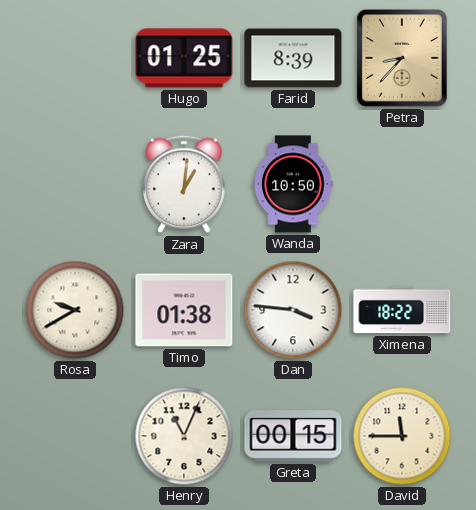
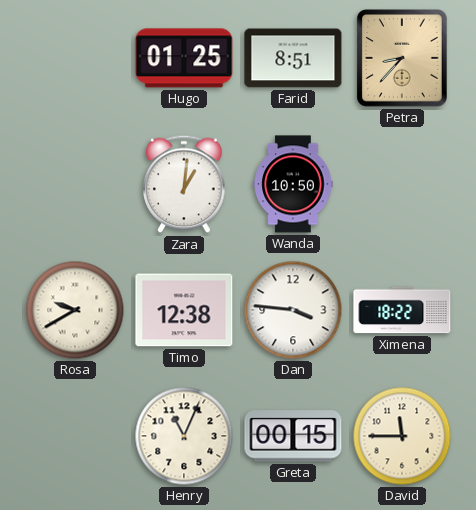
Farid: 8:39 -> 8:51 (293, 58)
Timo: 01:38 -> 12:38 (184, 310)
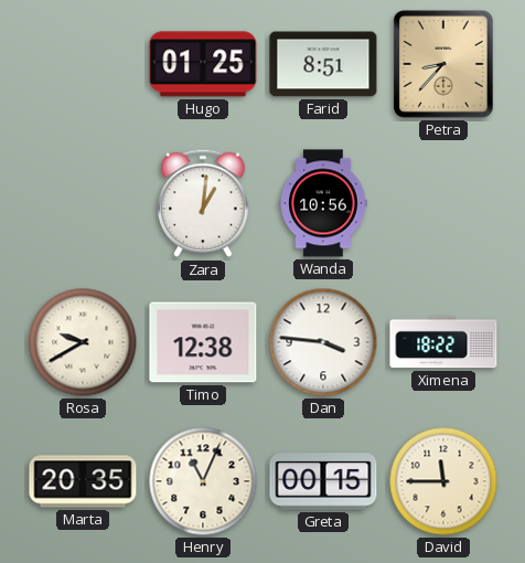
Wanda: 10:50 -> 10:56 (323, 203)
Marta: none -> 20:35 (83, 481)
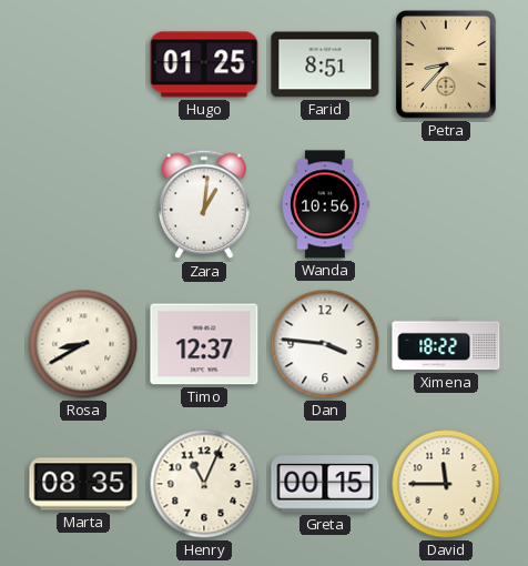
Rosa: 9:40 -> 8:40 (83, 344)
Timo: 12:38 -> 12:37 (204, 344)
Marta: 20:35 -> 08:35 (83, 484)
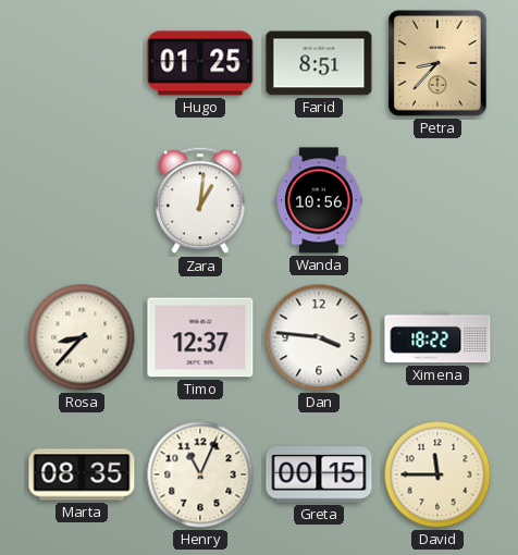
Rosa: 8:40 -> 8:37 (82, 337)
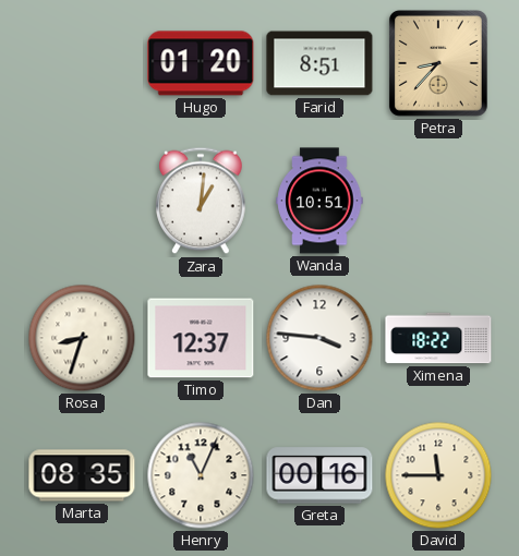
Hugo: 01:25 -> 01:20 (201, 63)
Wanda: 10:56 -> 10:51 (319, 201)
Rosa: 8:37 -> 8:33 (82, 338)
Greta: 00:15 -> 00:16 (319, 475)
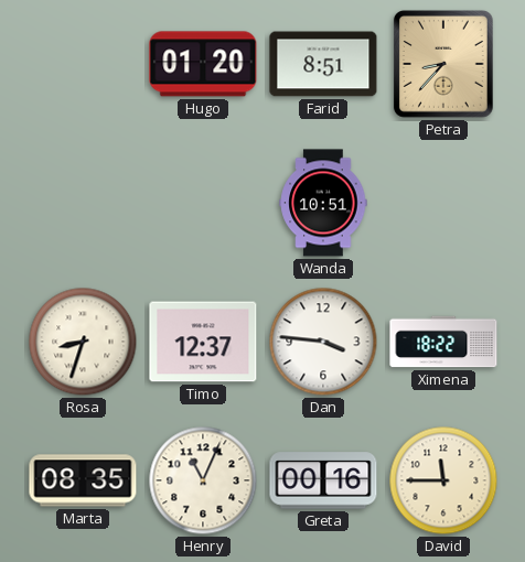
Zara: 1:01 -> none (201, 201)
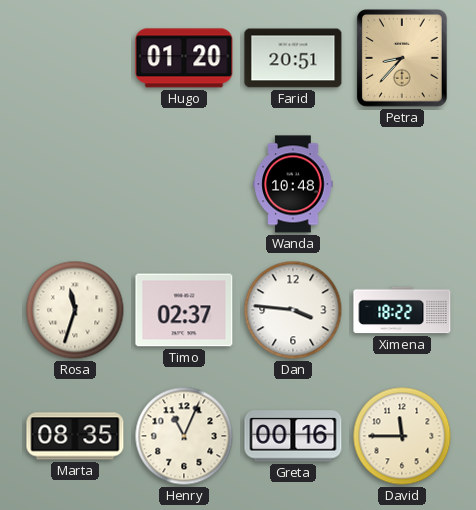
Farid: 8:51 -> 20:51 (293, 58)
Wanda: 10:51 -> 10:48 (293, 184)
Rosa: 8:33 -> 11:33 (75, 310)
Timo: 12:37 -> 02:37 (184, 310)
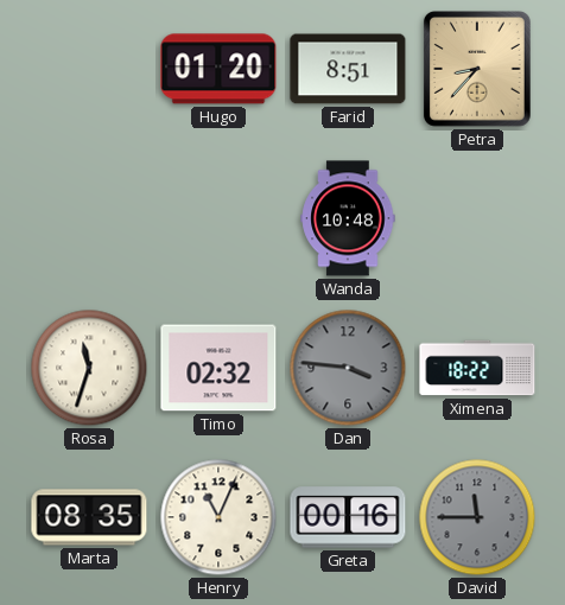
Farid: 20:51 -> 8:51 (348, 69)
Timo: 02:37 -> 02:32 (218, 368)
Dan dial: white -> grey (348, 368)
David dial: cream -> grey (477, 517)
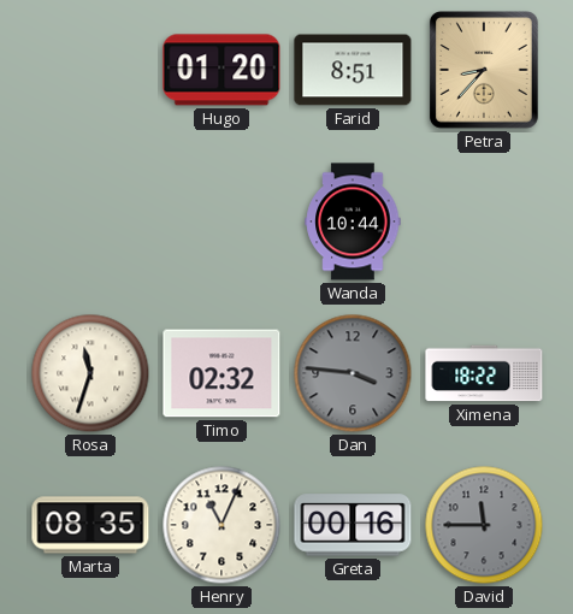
Wanda: 10:48 -> 10:44 (353, 222)
